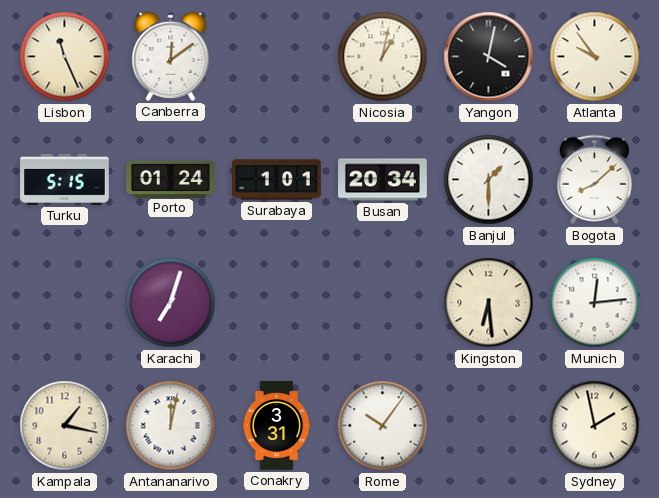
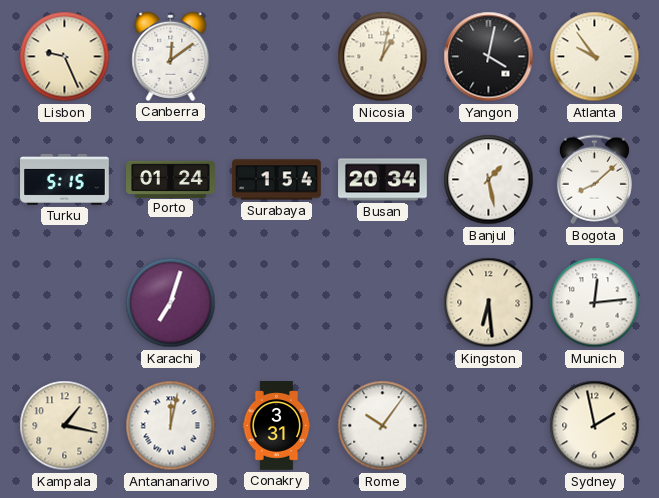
Lisbon: 11:26 -> 9:26 (65, 57)
Surabaya: 1:01 -> 1:54 (277, 180)
Banjul: 1:30 -> 1:28 (489, 180)
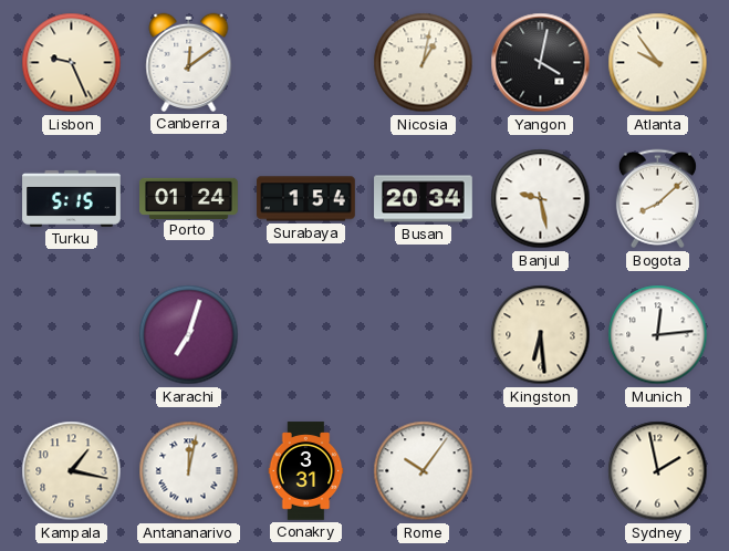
Banjul: 1:28 -> 9:28 (541, 199)
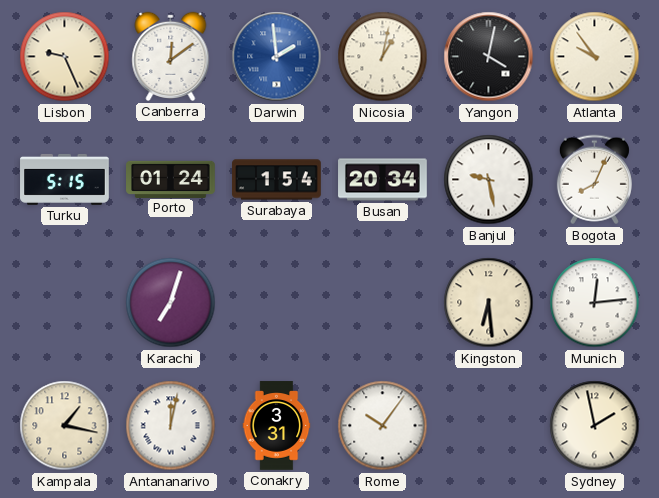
Darwin: none -> 1:59 (277, 57)
Bogota: 8:08 -> 8:04 (594, 180)
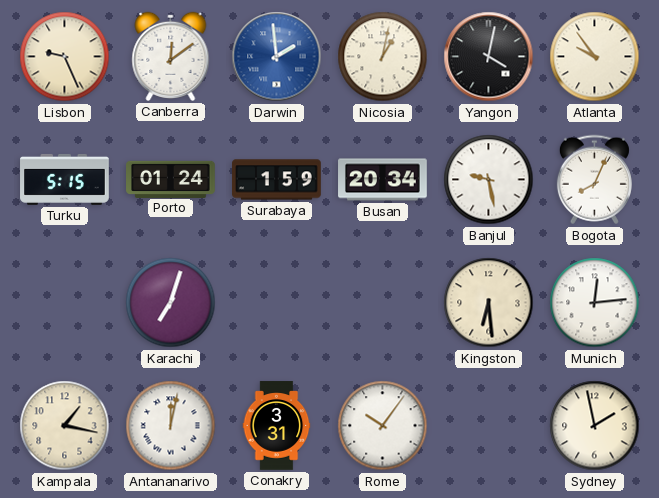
Surabaya: 1:54 -> 1:59 (277, 180)
